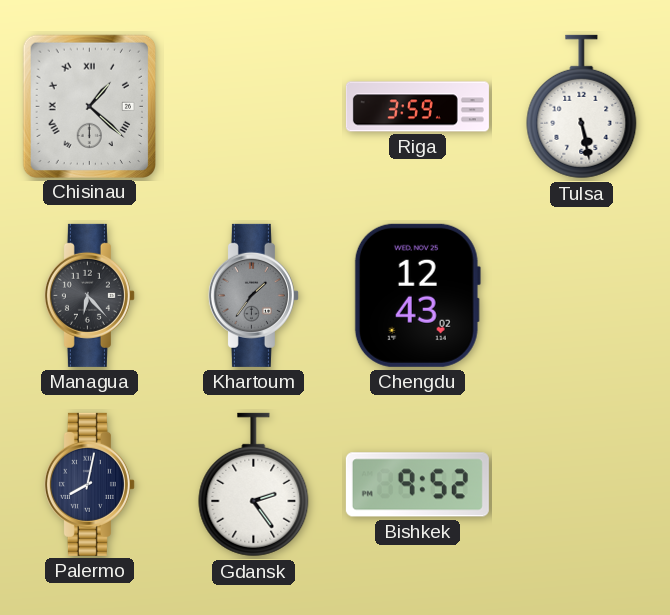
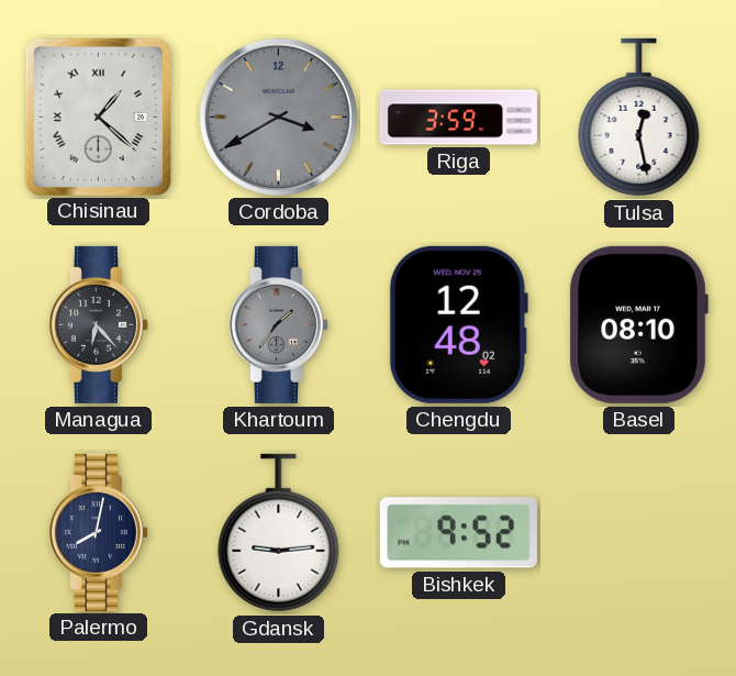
Cordoba: none -> 3:40 (278, 117)
Tulsa: 5:28 -> 12:28 (639, 118)
Chengdu: 12:43 -> 12:48 (458, 324)
Basel: none -> 08:10 (638, 324)
Gdansk: 2:24 -> 9:14 (279, 533)
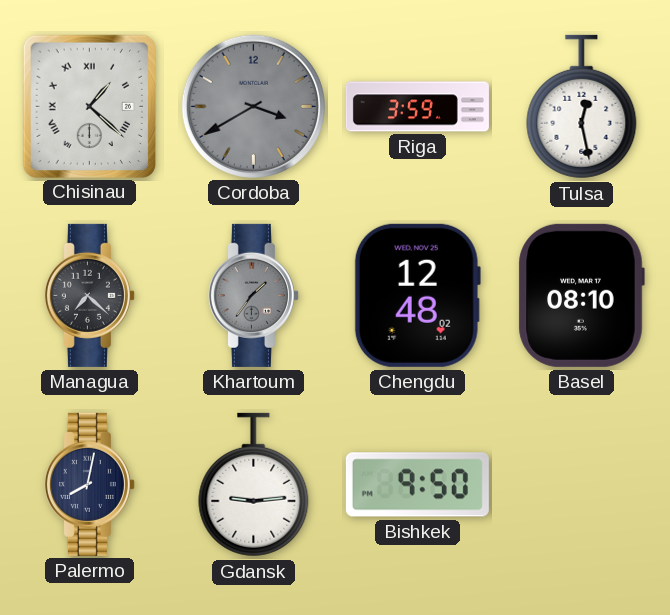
Managua: 6:23 -> 7:22 (89, 295)
Bishkek: 9:52 -> 9:50 (417, 485)
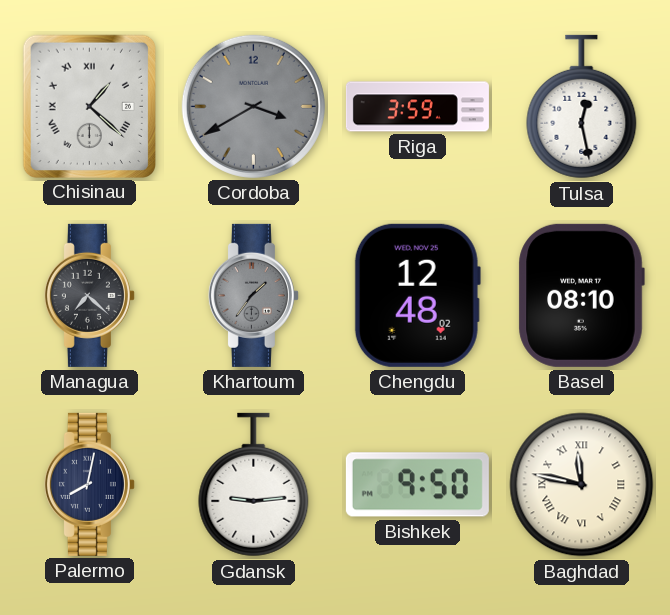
Baghdad: none -> 11:47 (582, 485)
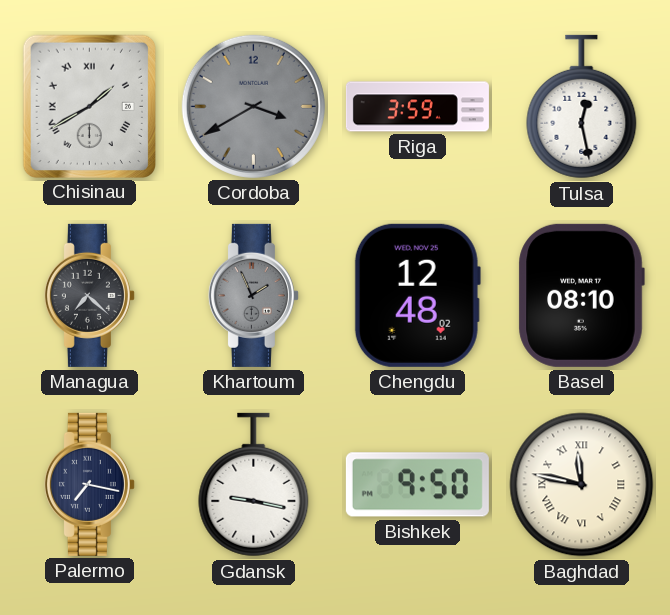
Chisinau: 1:22 -> 1:40 (89, 106)
Khartoum: 1:36 -> 1:56 (253, 295)
Palermo: 8:02 -> 7:17 (89, 484)
Gdansk: 9:14 -> 9:17 (254, 485)
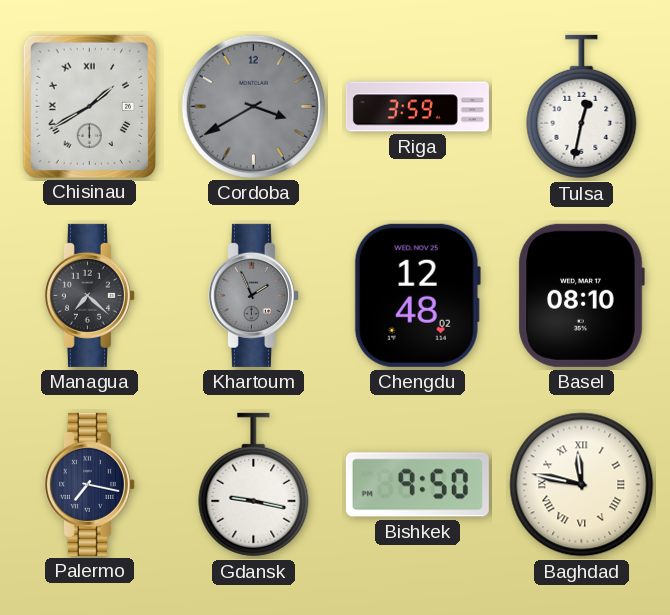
Tulsa: 12:28 -> 12:32 (582, 107)
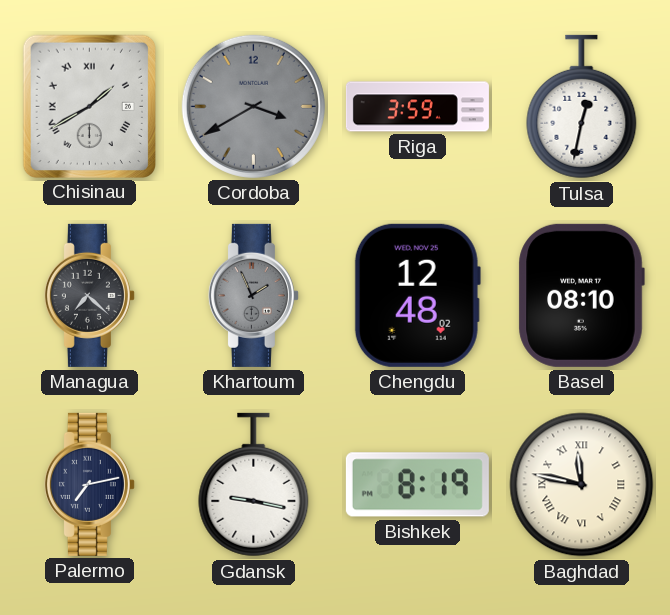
Palermo: 7:17 -> 7:13 (89, 484)
Bishkek: 9:50 -> 8:19 (417, 485)
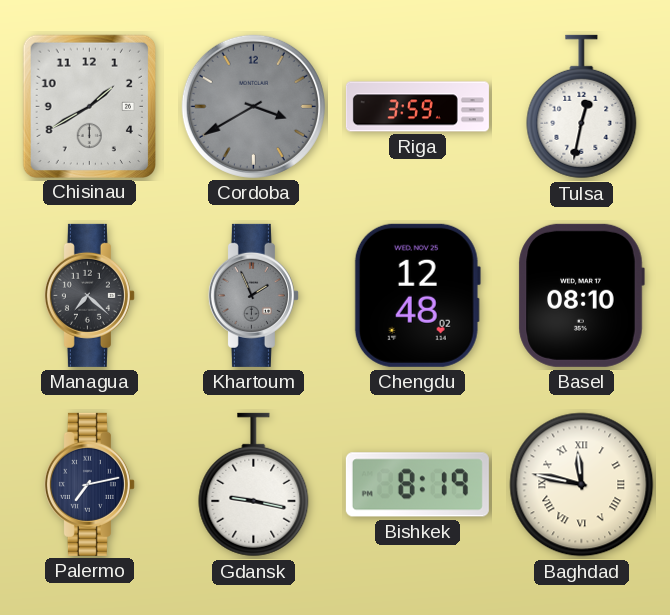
Chisinau numerals: Roman -> Arabic (89, 106)
